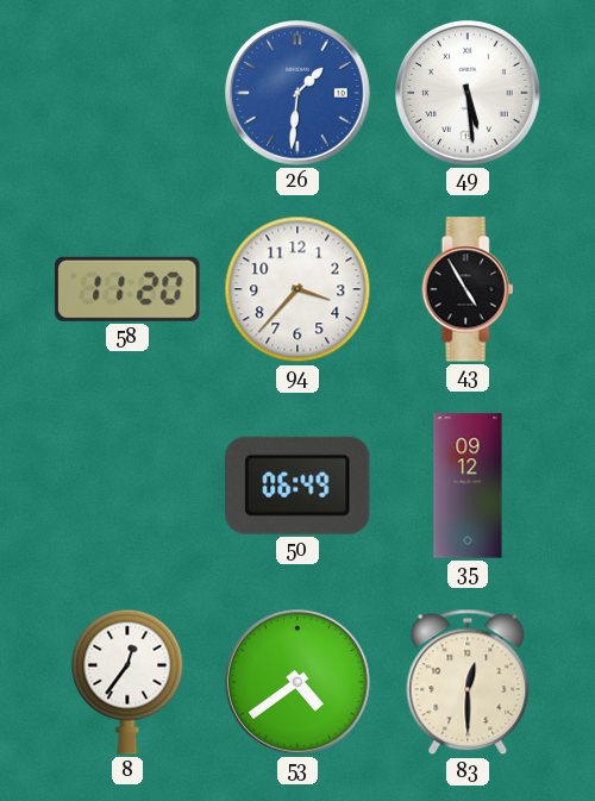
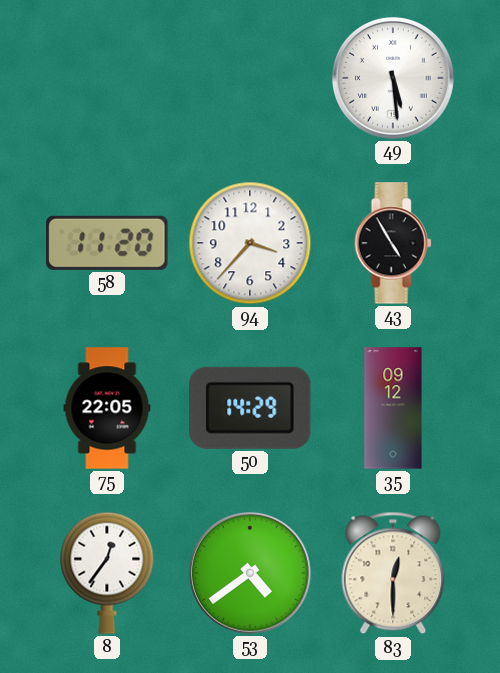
26: 1:31 -> none (299, 94)
75: none -> 22:05 (107, 408)
50: 06:49 -> 14:29 (250, 408)
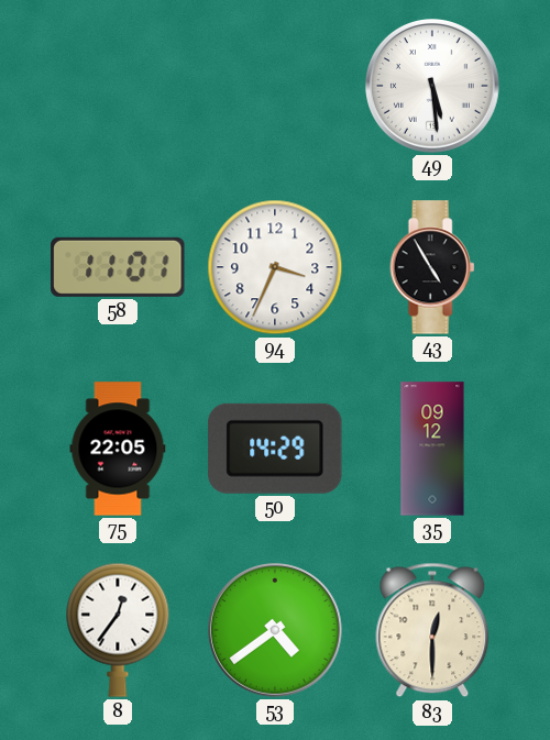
58: 11:20 -> 11:01 (118, 267)
94: 3:37 -> 3:34 (275, 267)
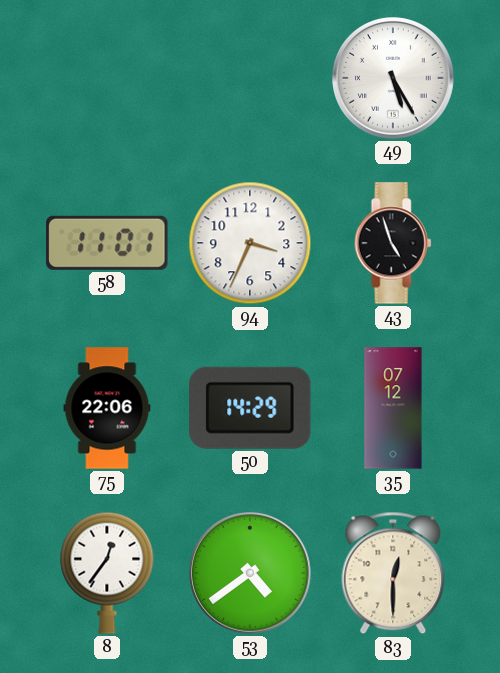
49: 5:29 -> 5:25 (394, 79)
43: 4:55 -> 4:57 (393, 243)
75: 22:05 -> 22:06 (107, 408)
35: 09:12 -> 07:12 (393, 408)
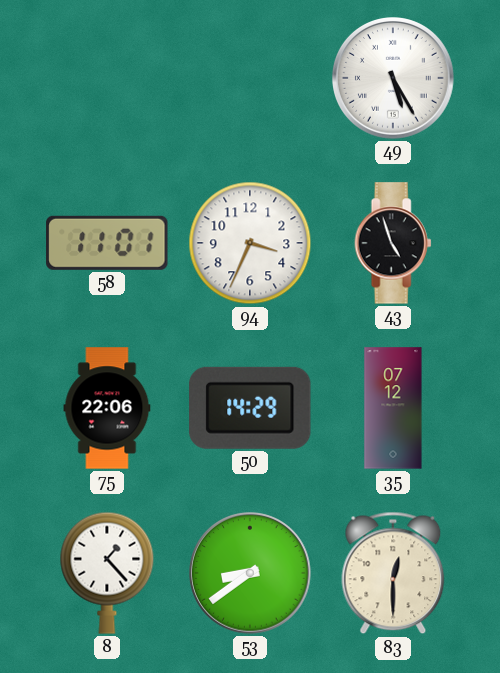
8: 12:36 -> 1:23 (107, 573)
53: 4:39 -> 8:39 (251, 574)
